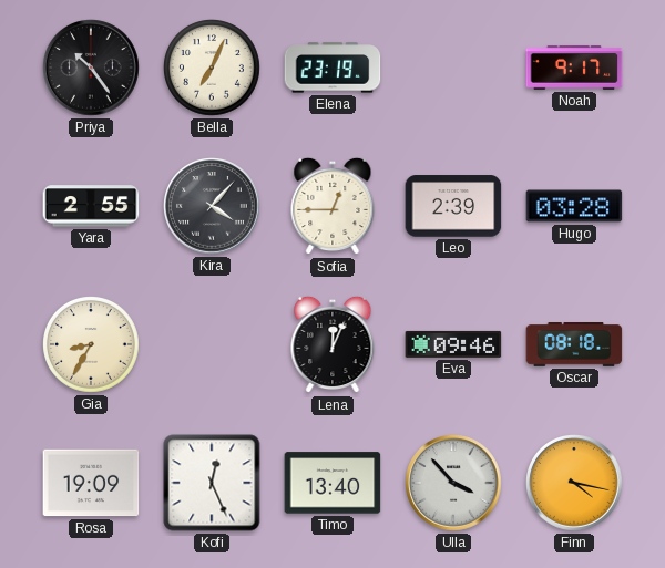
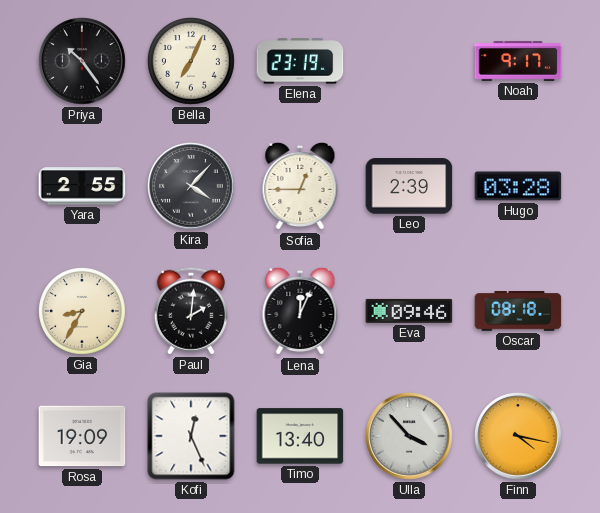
Paul: none -> 2:01 (191, 311)
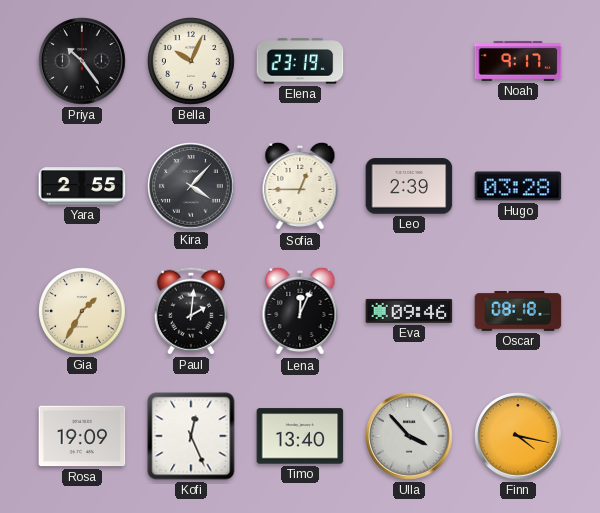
Bella: 7:04 -> 10:04 (192, 62)
Gia: 8:35 -> 1:35 (83, 312)
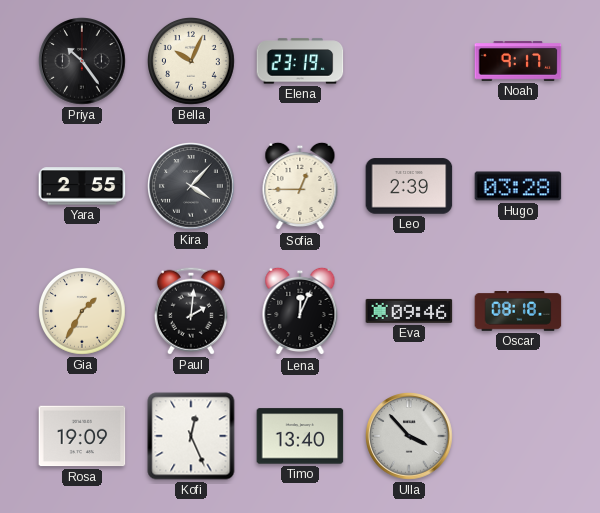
Finn: 4:17 -> none (518, 436)
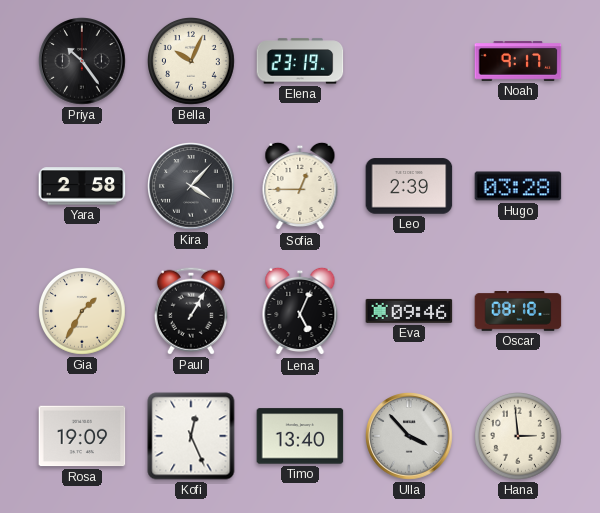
Yara: 2:55 -> 2:58 (82, 186)
Paul: 2:01 -> 1:05 (191, 311)
Lena: 12:04 -> 5:04 (300, 311)
Hana: none -> 2:59 (519, 437)
